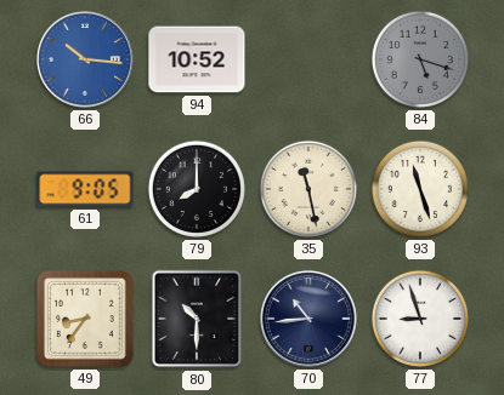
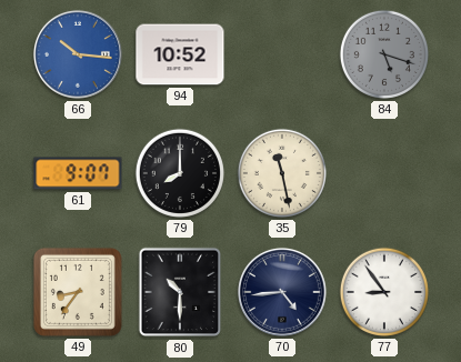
61: 9:05 -> 9:07 (78, 173)
93: 11:27 -> none (420, 189)
70: 10:44 -> 4:44 (282, 292)
77: 8:57 -> 8:54 (384, 292)
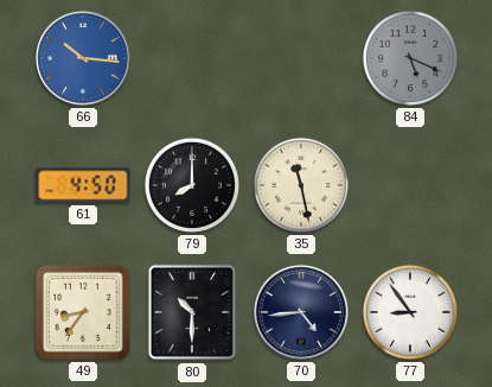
94: 10:52 -> none (180, 54)
84: 5:18 -> 5:19 (410, 58)
61: 9:07 -> 4:50 (83, 185)
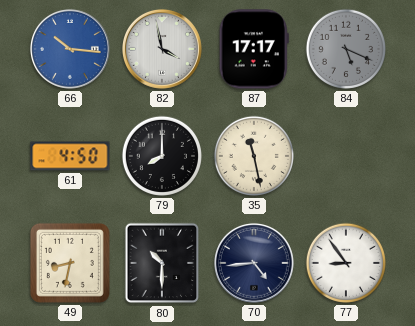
82: none -> 3:58 (162, 49)
87: none -> 17:17 (254, 49)
49: 8:36 -> 8:32 (70, 263)
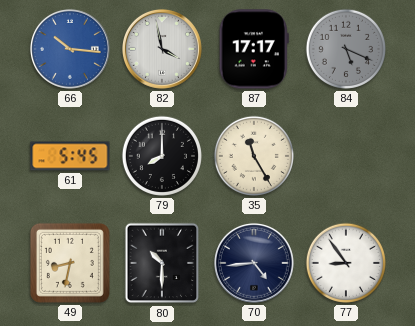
61: 4:50 -> 5:45 (70, 156)
35: 11:28 -> 11:25 (254, 156)
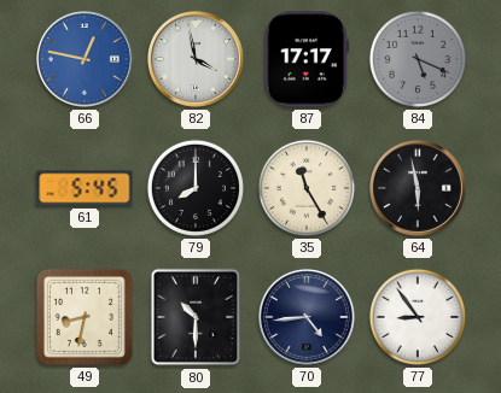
66: 10:16 -> 12:47 (85, 59)
64: none -> 5:58 (418, 188)
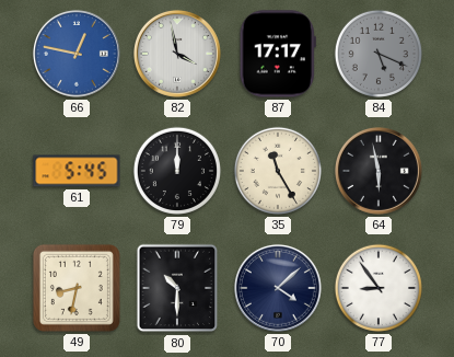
79: 8:00 -> 12:00 (177, 171)
70: 4:44 -> 4:08 (278, 288)
